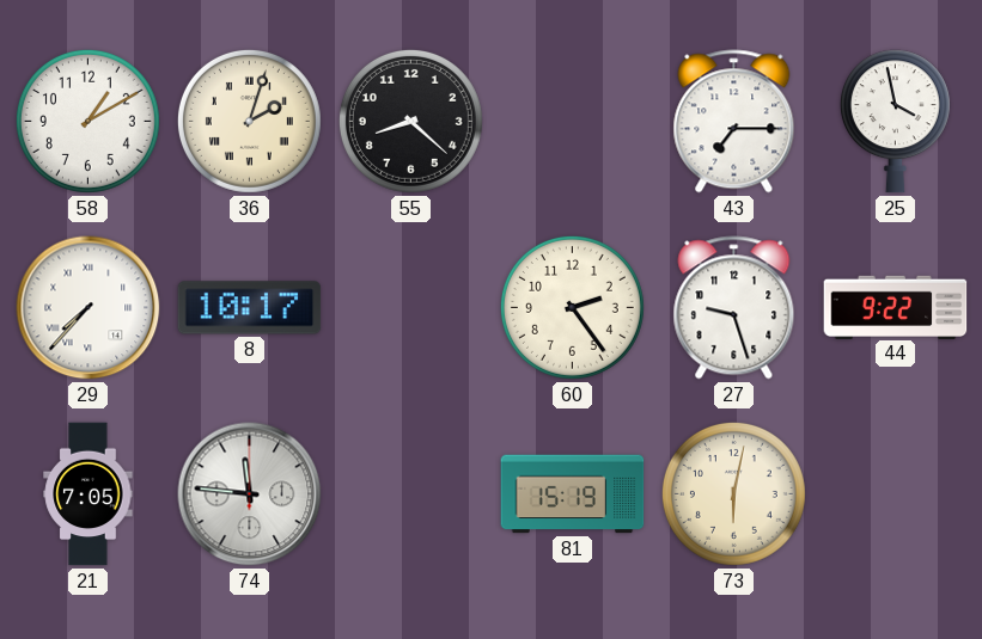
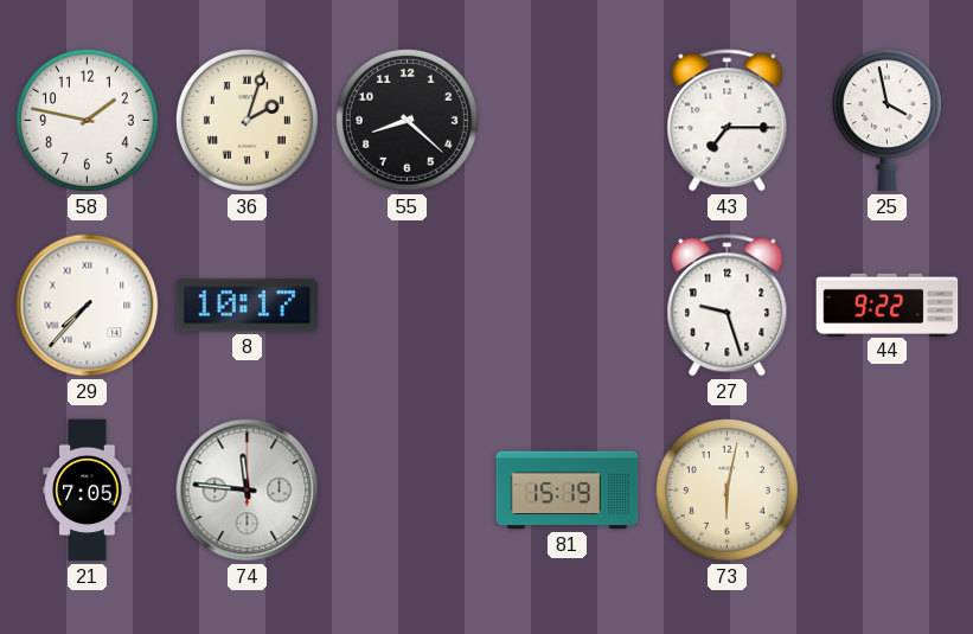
58: 1:10 -> 1:47 (87, 120)
60: 2:24 -> none (572, 307)
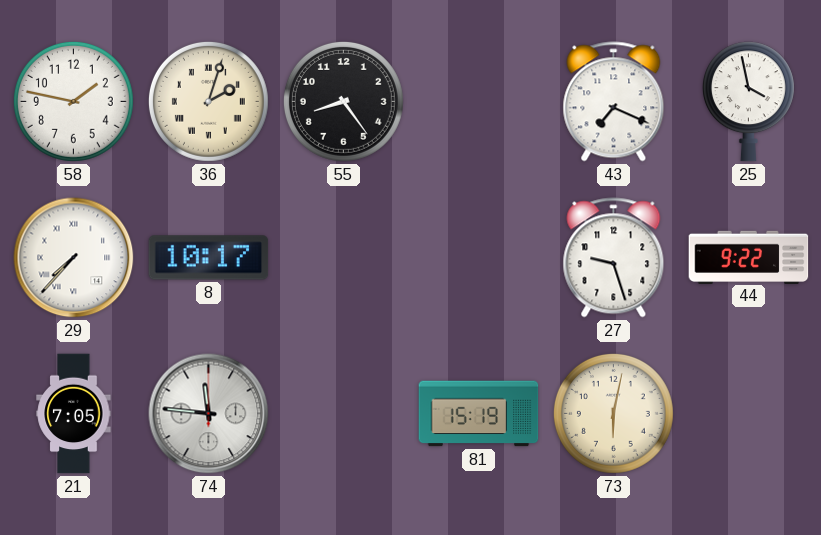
55: 8:22 -> 8:24 (343, 101)
43: 7:15 -> 7:19 (614, 102)
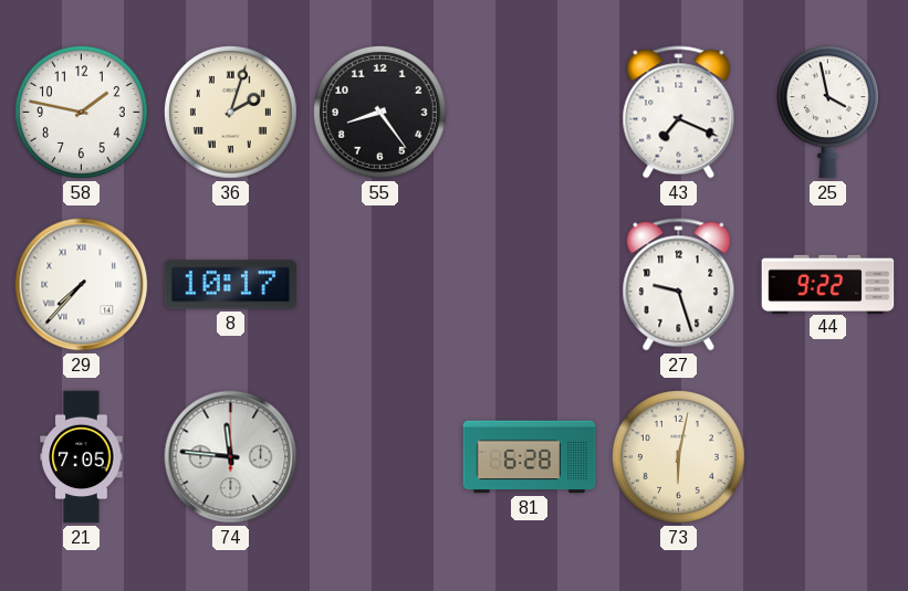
81: 15:19 -> 6:28 (530, 457)
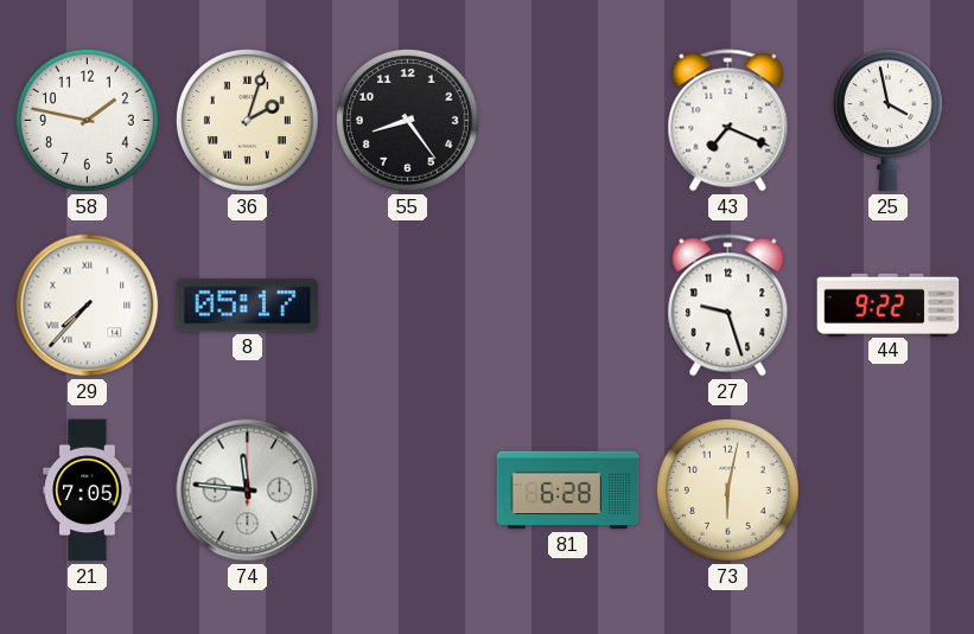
8: 10:17 -> 05:17 (248, 306)
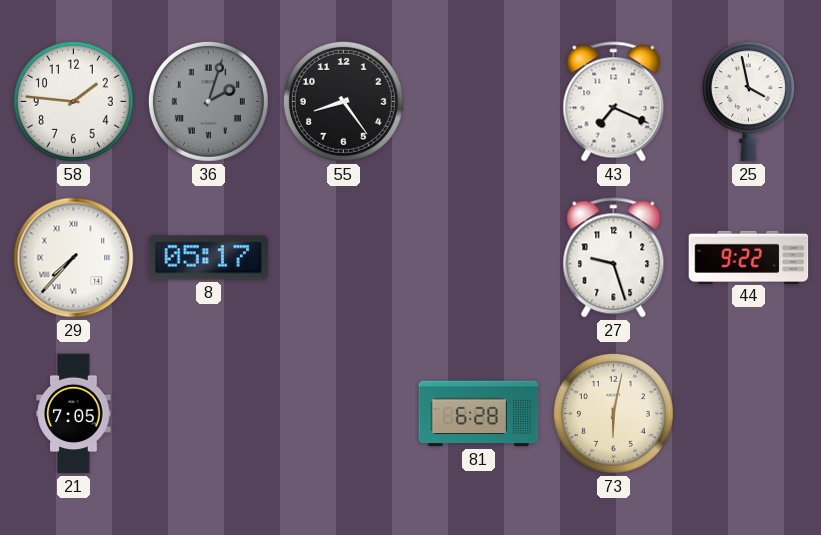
58: 1:47 -> 1:46 (73, 101)
36 dial: cream -> grey (208, 101)
74: 11:46 -> none (248, 491)
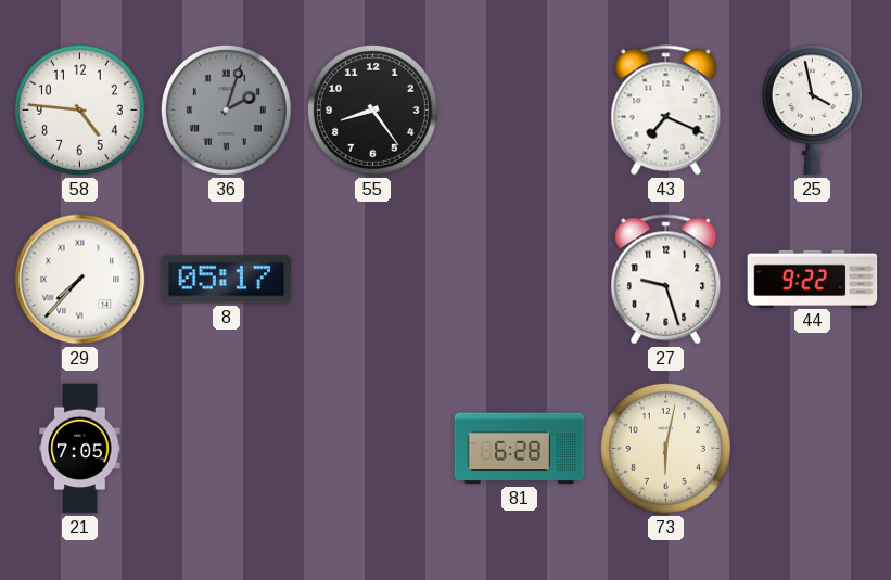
58: 1:46 -> 4:46 (79, 109)
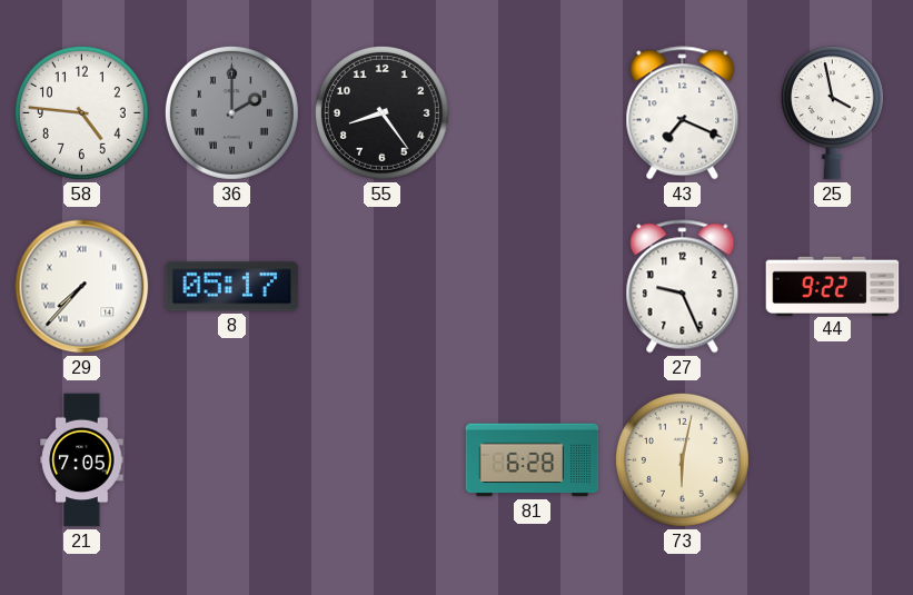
36: 2:03 -> 2:00 (231, 112)
27: 9:27 -> 9:26 (683, 287)
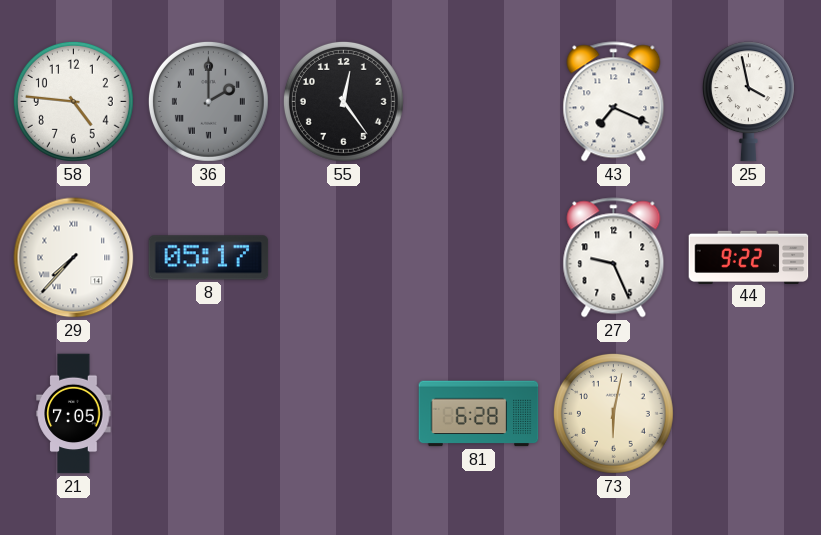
55: 8:24 -> 12:24 (343, 101)
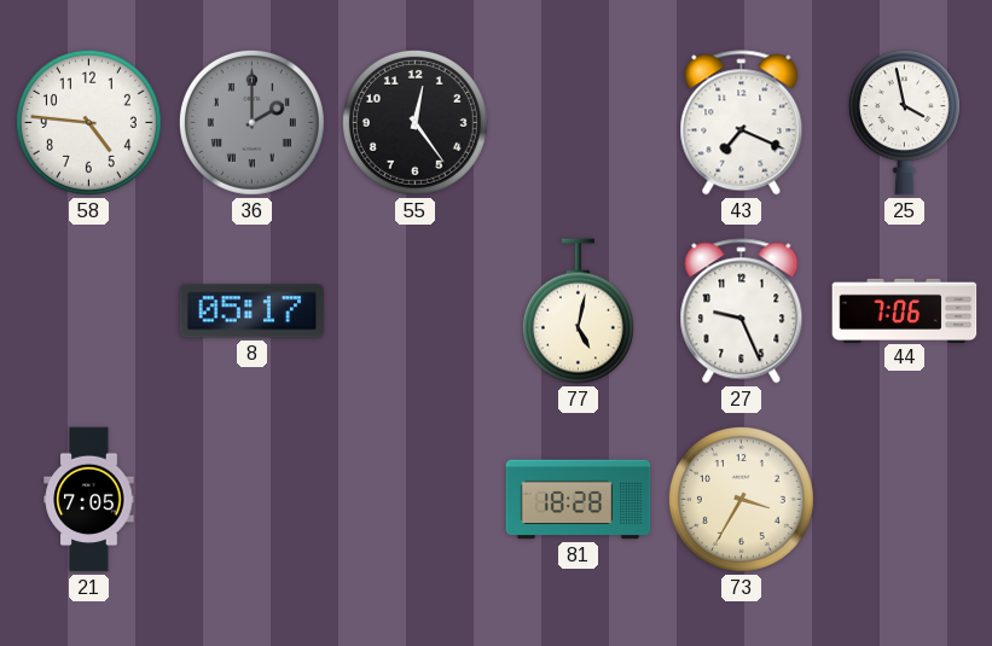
29: 7:37 -> none (74, 258)
77: none -> 5:02 (578, 312)
44: 9:22 -> 7:06 (905, 310)
81: 6:28 -> 18:28 (579, 500)
73: 6:02 -> 3:35 (741, 499)
